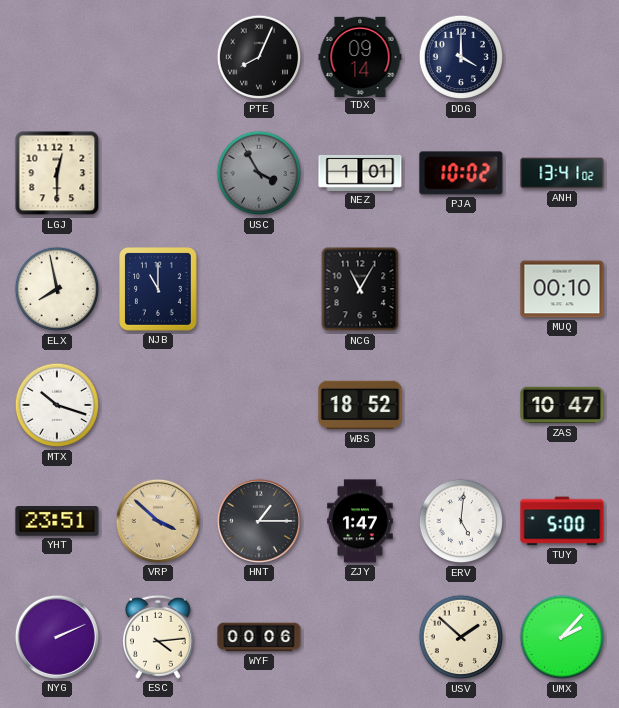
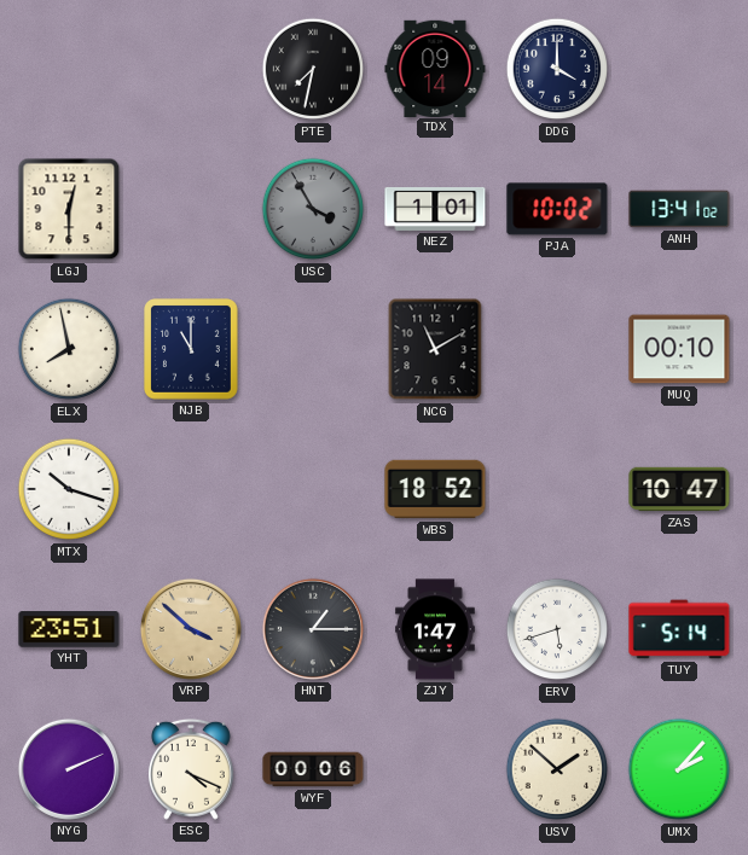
PTE: 8:04 -> 7:32 (313, 69)
NCG: 11:05 -> 11:10 (435, 349)
ERV: 5:01 -> 5:42 (557, 629)
TUY: 5:00 -> 5:14 (679, 629)
ESC: 4:14 -> 4:19 (191, 769)
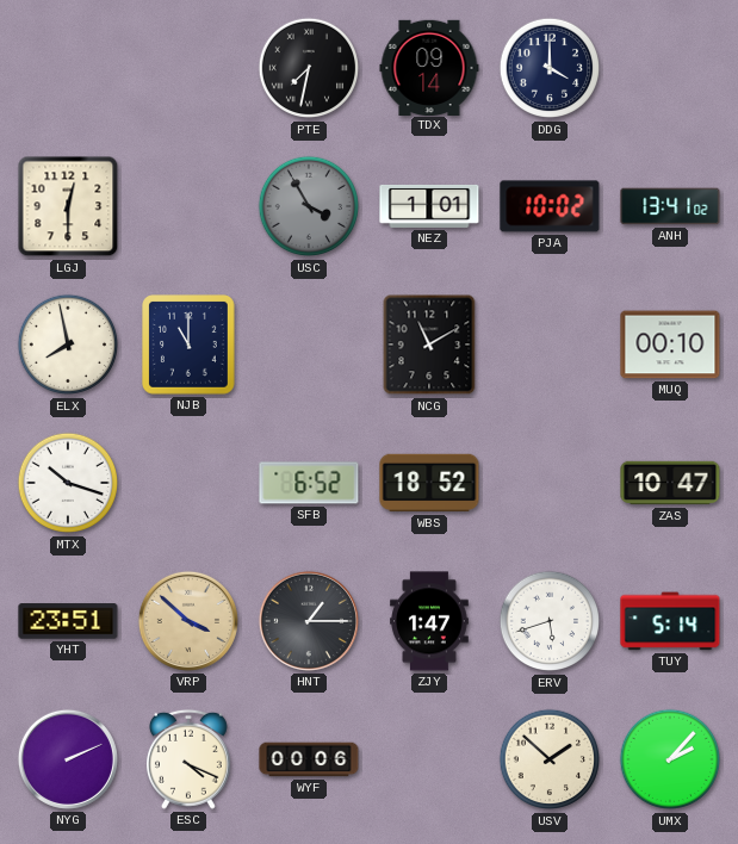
SFB: none -> 6:52 (309, 483)
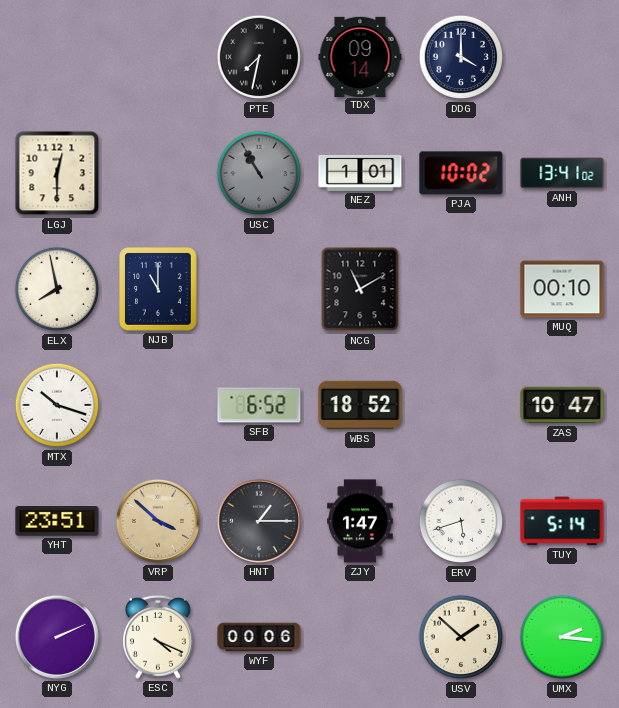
USC: 3:55 -> 10:55 (259, 173)
UMX: 2:07 -> 2:16 (562, 637)
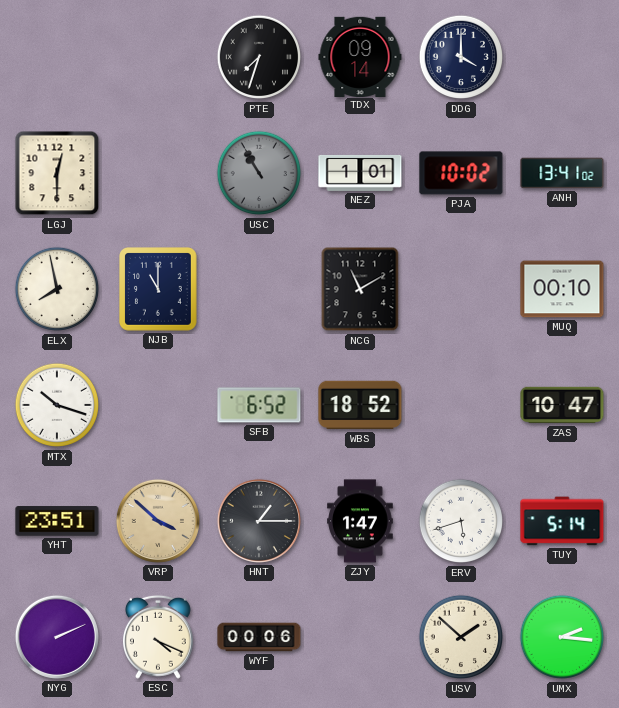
PTE: 7:32 -> 7:33 (259, 57)
